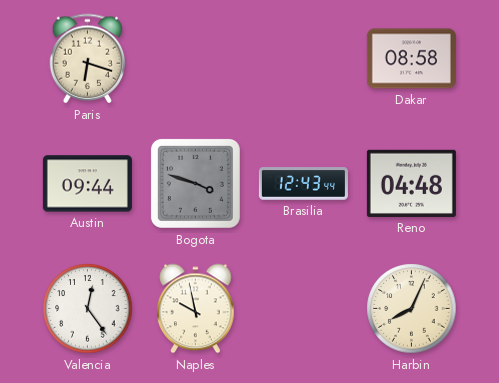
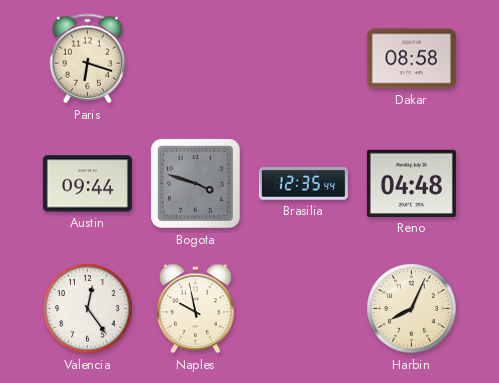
Brasilia: 12:43 -> 12:35 (303, 184)
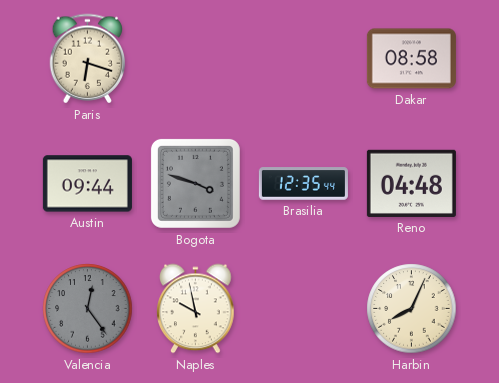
Valencia dial: white -> grey (88, 309)
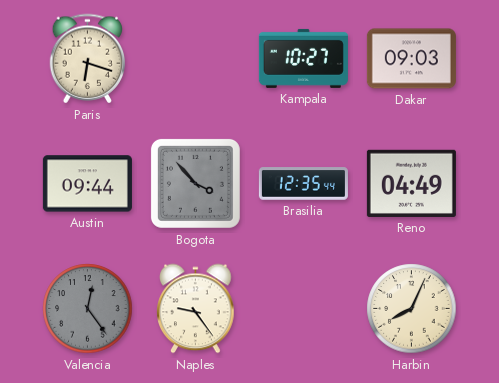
Kampala: none -> 10:27 (303, 58)
Dakar: 08:58 -> 09:03 (411, 59)
Bogota: 3:48 -> 3:53 (195, 183)
Reno: 04:48 -> 04:49 (411, 183)
Naples: 9:58 -> 9:24 (196, 309)
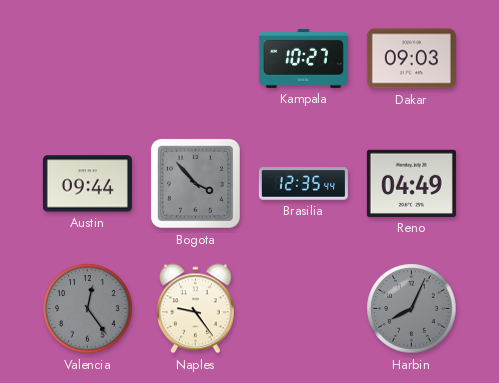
Paris: 6:18 -> none (88, 59)
Harbin dial: cream -> grey (412, 309)
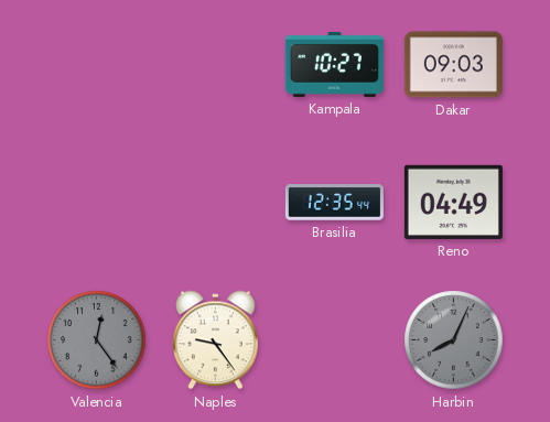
Austin: 09:44 -> none (87, 184)
Bogota: 3:53 -> none (195, 183)
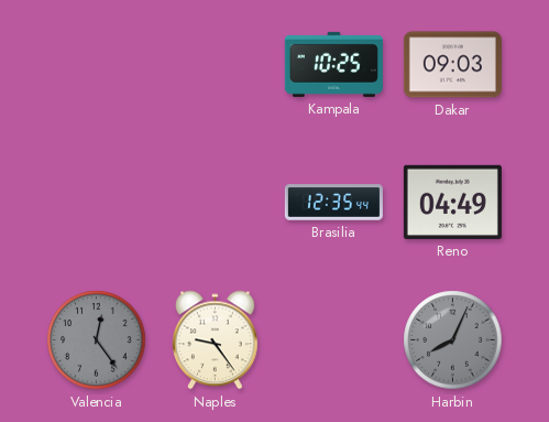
Kampala: 10:27 -> 10:25 (333, 64)
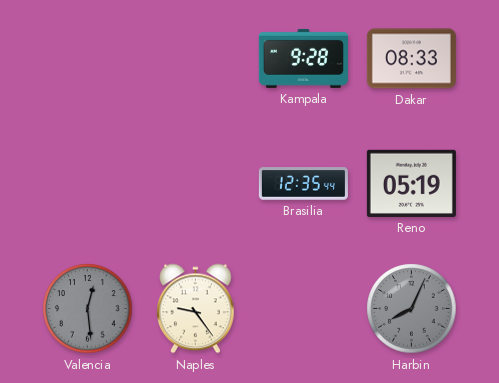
Kampala: 10:25 -> 9:28 (303, 58)
Dakar: 09:03 -> 08:33 (411, 59)
Reno: 04:49 -> 05:19 (411, 183)
Valencia: 12:24 -> 12:29 (88, 309)
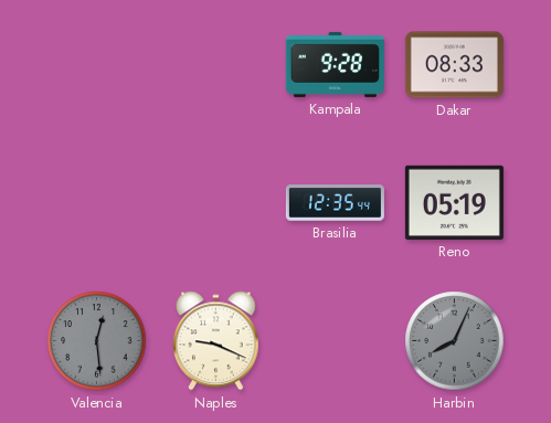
Naples: 9:24 -> 9:19 (216, 341)
